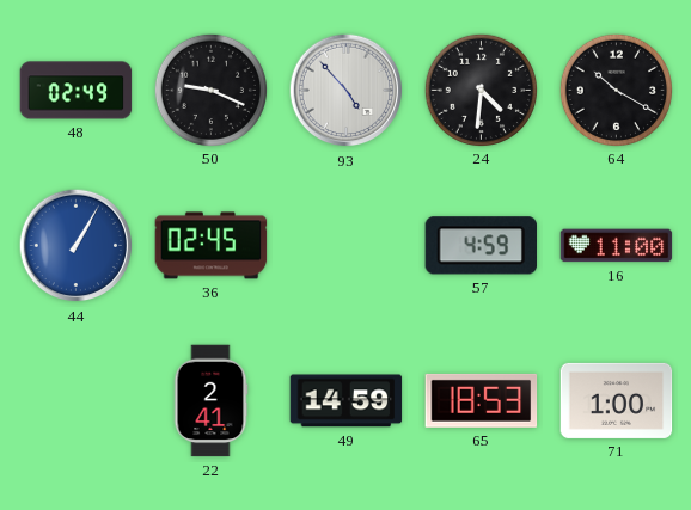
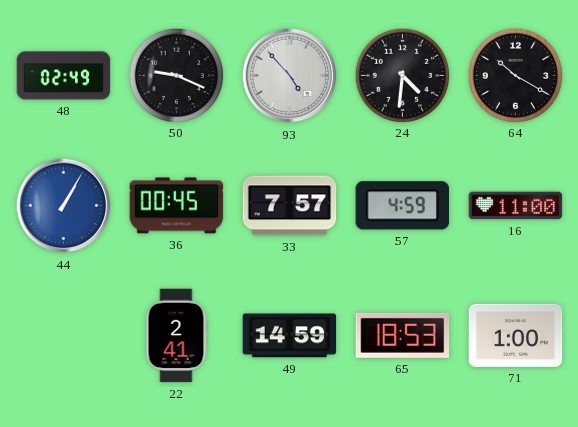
36: 02:45 -> 00:45 (177, 206)
33: none -> 7:57 (290, 206)
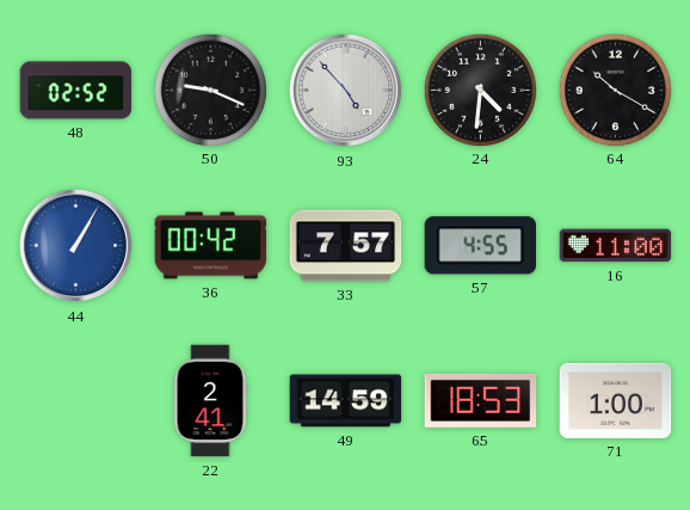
48: 02:49 -> 02:52 (76, 91)
36: 00:45 -> 00:42 (211, 246)
57: 4:59 -> 4:55 (480, 246)
